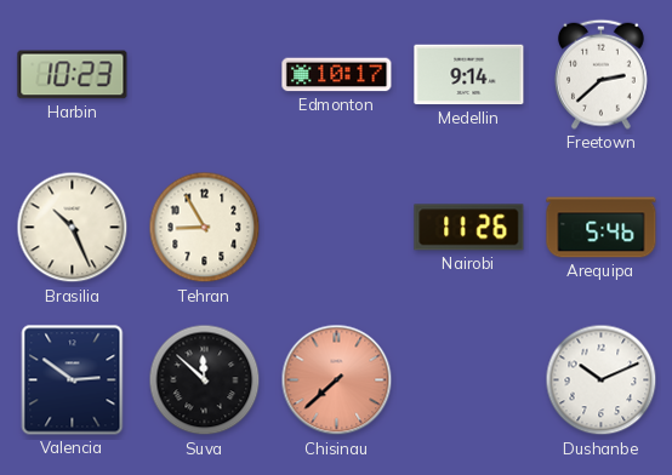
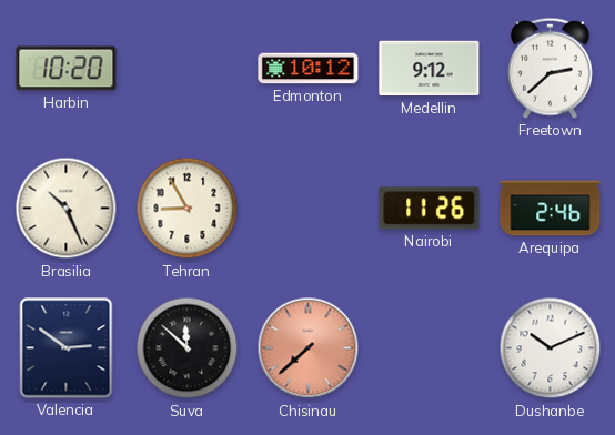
Harbin: 10:23 -> 10:20 (67, 69)
Edmonton: 10:17 -> 10:12 (309, 69)
Medellin: 9:14 -> 9:12 (430, 69)
Arequipa: 5:46 -> 2:46 (551, 209)
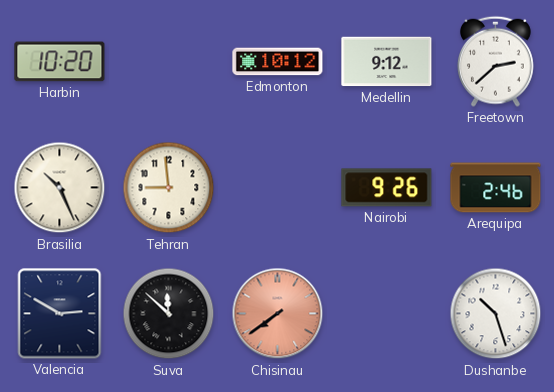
Tehran: 8:55 -> 8:59 (169, 188)
Nairobi: 11:26 -> 9:26 (387, 188)
Valencia: 2:51 -> 2:50 (60, 314)
Chisinau: 7:38 -> 7:39 (278, 314)
Dushanbe: 10:11 -> 10:27 (496, 314)
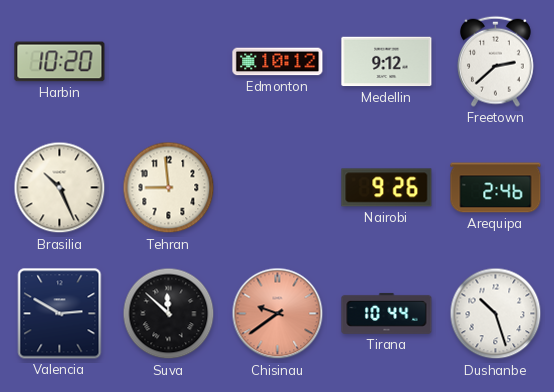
Chisinau: 7:39 -> 9:39 (278, 314)
Tirana: none -> 10:44 (387, 313)
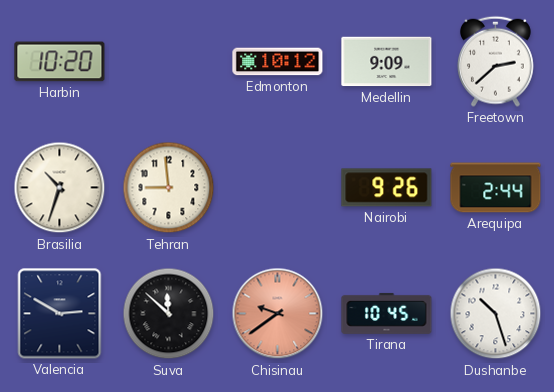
Medellin: 9:12 -> 9:09 (387, 62)
Brasilia: 10:26 -> 10:33 (60, 188)
Arequipa: 2:46 -> 2:44 (496, 188)
Tirana: 10:44 -> 10:45 (387, 313)
